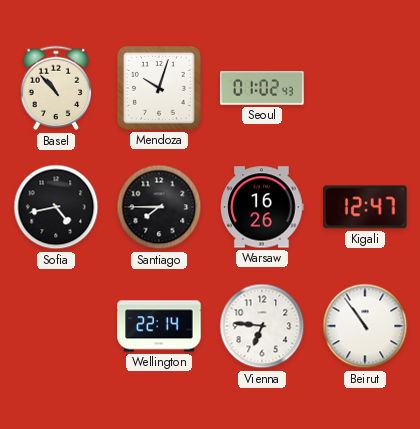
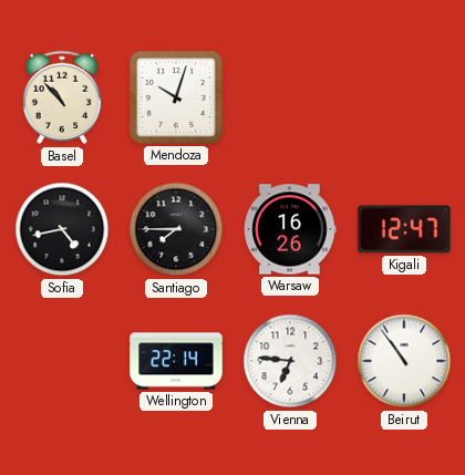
Seoul: 01:02 -> none (262, 88)
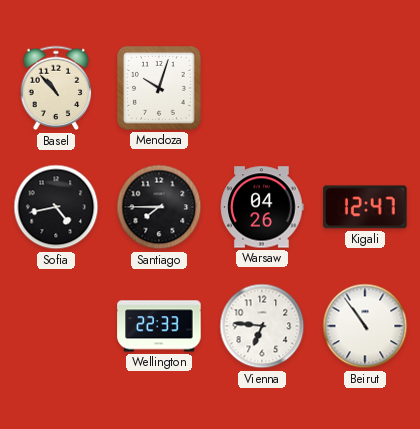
Warsaw: 16:26 -> 04:26 (262, 207)
Wellington: 22:14 -> 22:33 (159, 326)
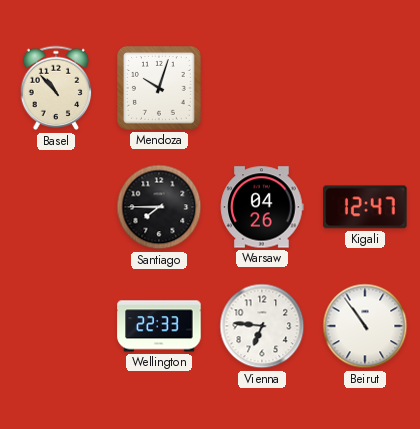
Sofia: 4:43 -> none (56, 207)
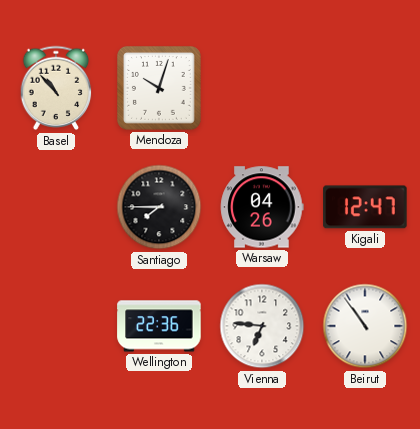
Wellington: 22:33 -> 22:36 (159, 326)
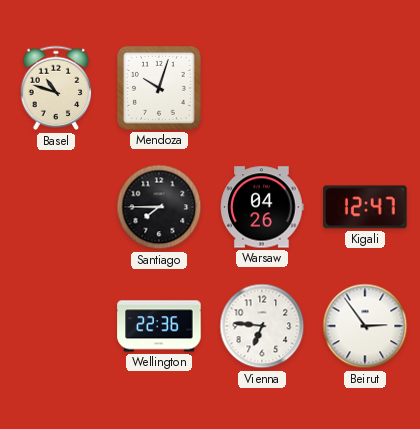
Basel: 10:53 -> 10:48 (56, 88)
Beirut: 10:54 -> 2:54 (365, 326)
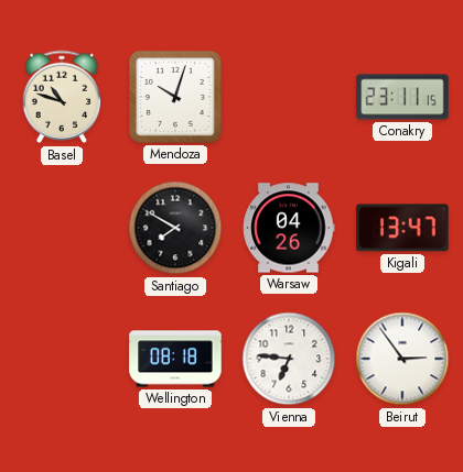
Conakry: none -> 23:11 (402, 97)
Santiago: 7:45 -> 7:50 (175, 228)
Kigali: 12:47 -> 13:47 (402, 228)
Wellington: 22:36 -> 08:18 (175, 359)
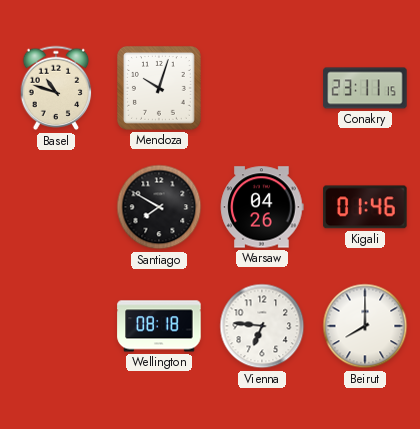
Kigali: 13:47 -> 01:46 (365, 207)
Beirut: 2:54 -> 8:00 (365, 326)
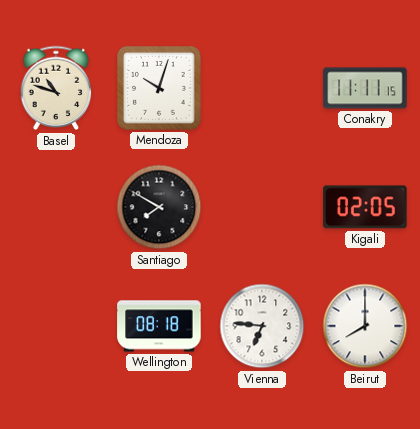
Conakry: 23:11 -> 11:11 (365, 88)
Warsaw: 04:26 -> none (262, 207)
Kigali: 01:46 -> 02:05 (365, 207)
